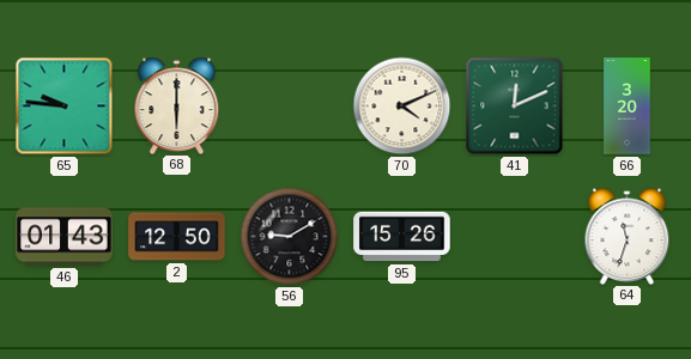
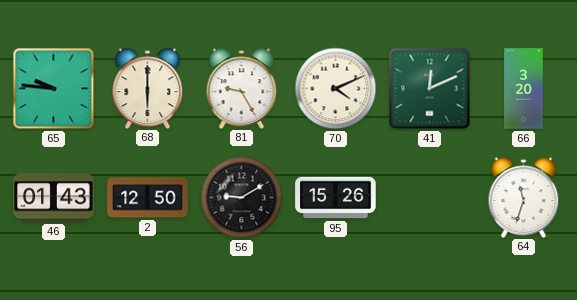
81: none -> 9:25 (242, 88)
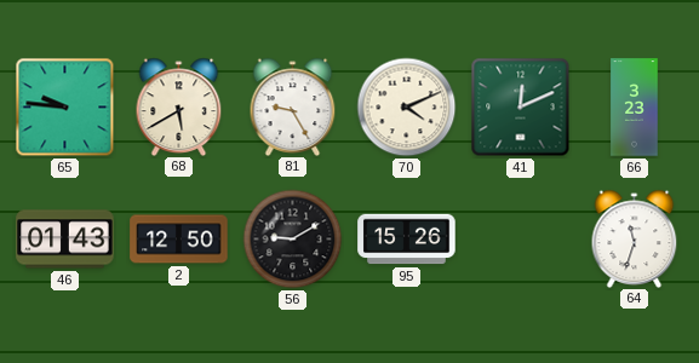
68: 6:00 -> 5:40 (179, 106)
66: 3:20 -> 3:23 (635, 108)
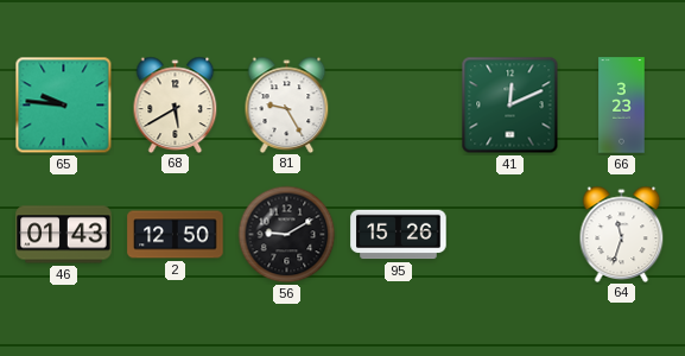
70: 4:11 -> none (407, 108)
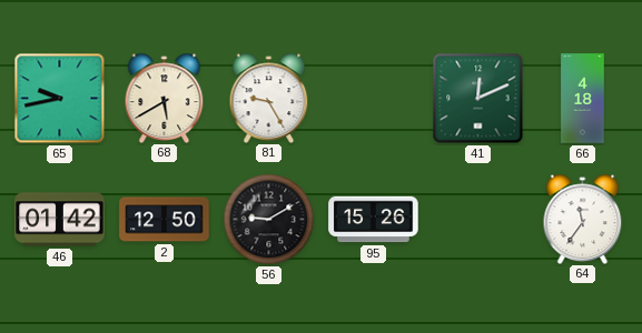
65: 9:46 -> 9:43 (60, 99)
66: 3:23 -> 4:18 (583, 99)
46: 01:43 -> 01:42 (60, 220)
64: 11:33 -> 11:36 (583, 219)
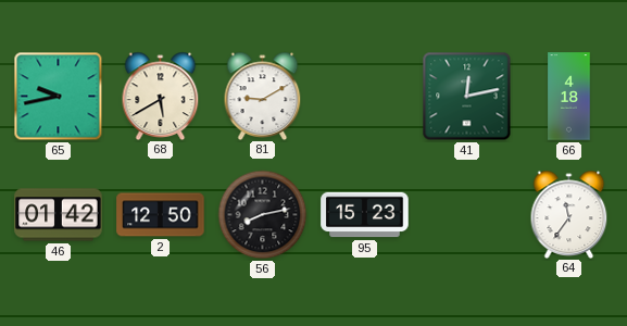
81: 9:25 -> 9:10 (263, 96)
41: 12:11 -> 12:13 (467, 97)
56: 9:10 -> 8:13 (263, 215)
95: 15:26 -> 15:23 (365, 215)
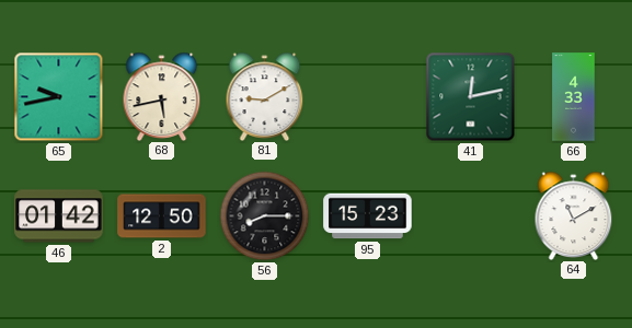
68: 5:40 -> 5:43 (162, 96)
66: 4:18 -> 4:33 (574, 97)
56: 8:13 -> 8:15 (265, 216)
64: 11:36 -> 11:10 (574, 215)
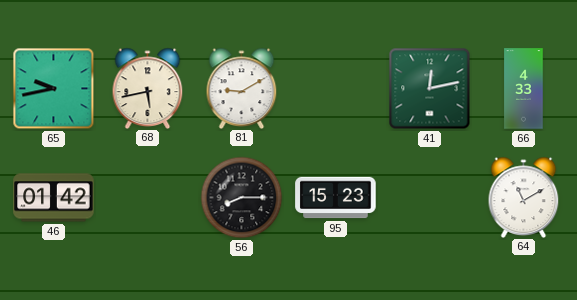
2: 12:50 -> none (162, 216)
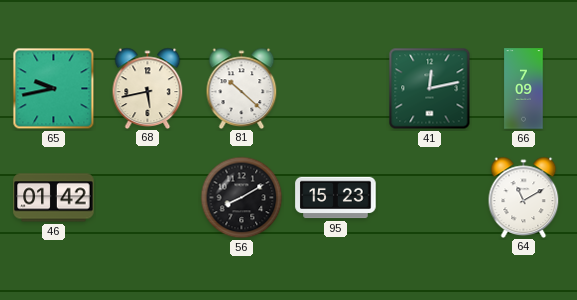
81: 9:10 -> 10:22 (242, 88)
66: 4:33 -> 7:09 (524, 89)
56: 8:15 -> 8:10 (242, 198)
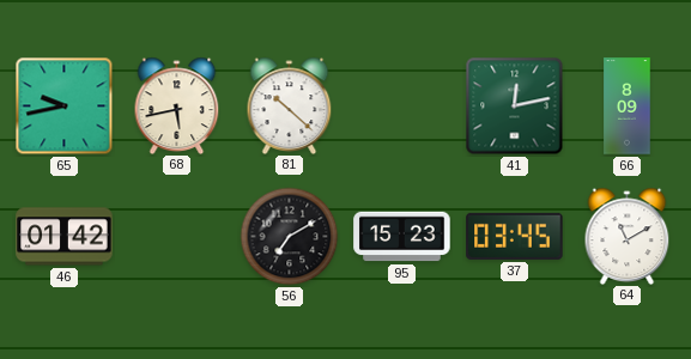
66: 7:09 -> 8:09 (628, 107)
56: 8:10 -> 7:10 (290, 237)
37: none -> 03:45 (515, 236)
